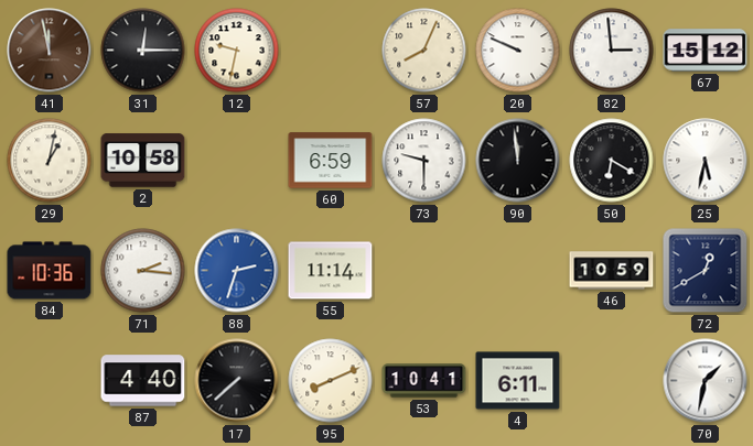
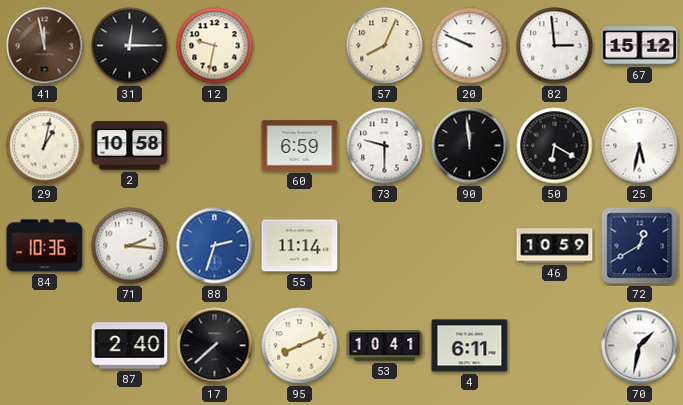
87: 4:40 -> 2:40 (130, 346)
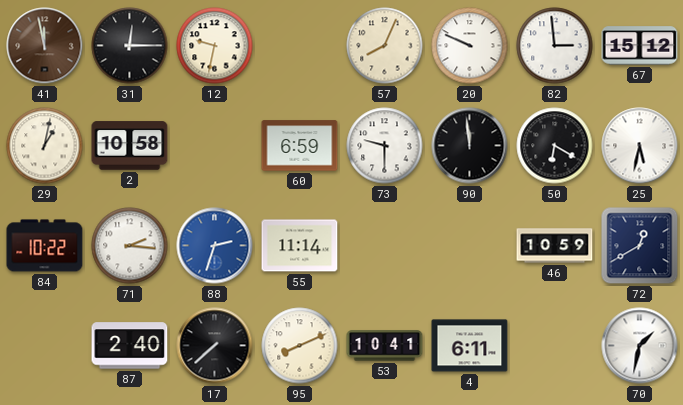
84: 10:36 -> 10:22 (45, 246)
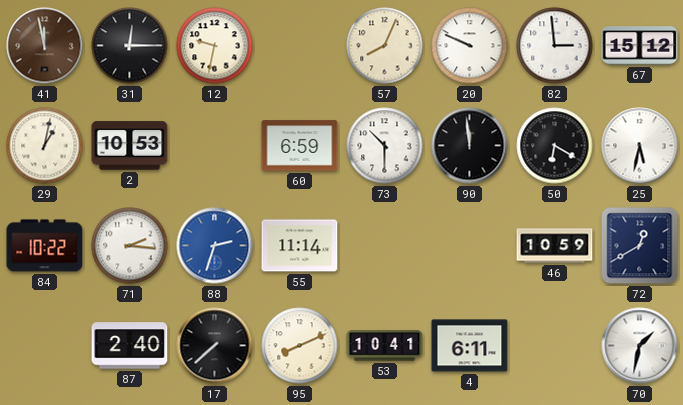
2: 10:58 -> 10:53 (130, 146)
73: 9:30 -> 10:30 (385, 146)
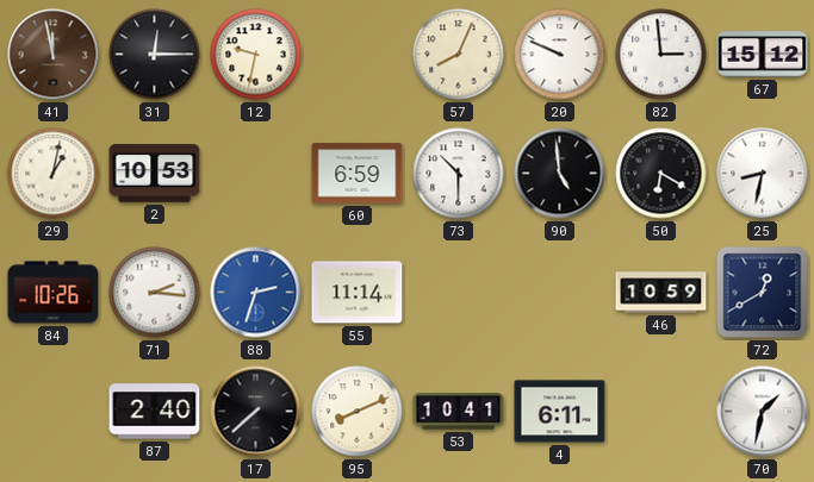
90: 11:59 -> 4:59 (560, 174)
25: 5:32 -> 8:32 (763, 174)
84: 10:22 -> 10:26 (54, 293)
